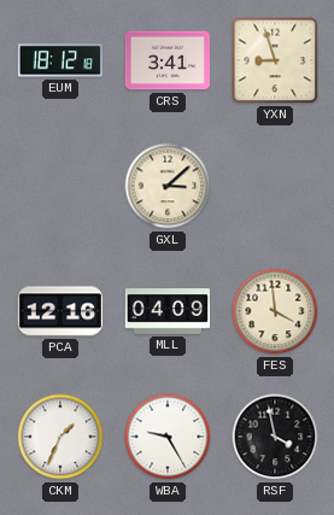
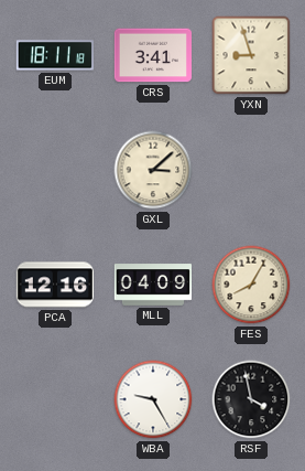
EUM: 18:12 -> 18:11 (55, 55)
FES: 3:59 -> 8:05 (251, 285)
CKM: 1:34 -> none (60, 437)
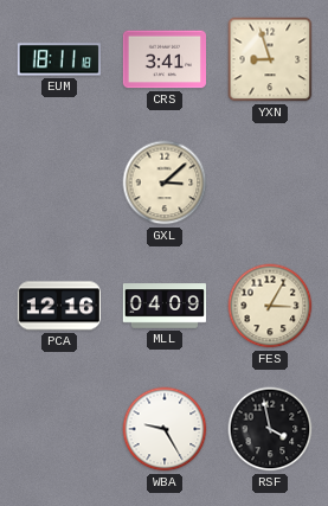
FES: 8:05 -> 3:05 (270, 306)
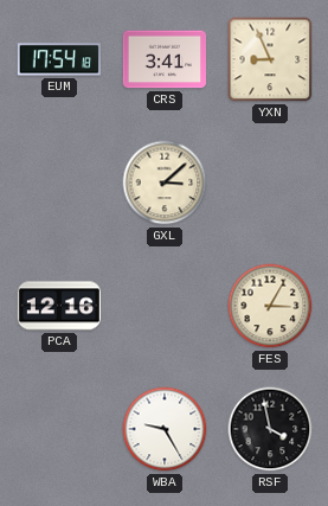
EUM: 18:11 -> 17:54 (59, 59)
YXN: 8:57 -> 8:56 (270, 59)
MLL: 04:09 -> none (163, 306)
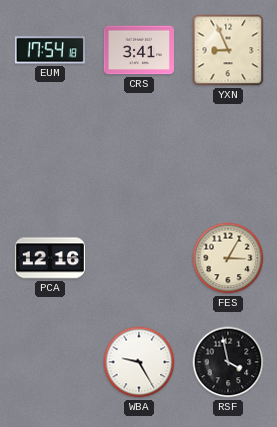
GXL: 3:08 -> none (165, 182)
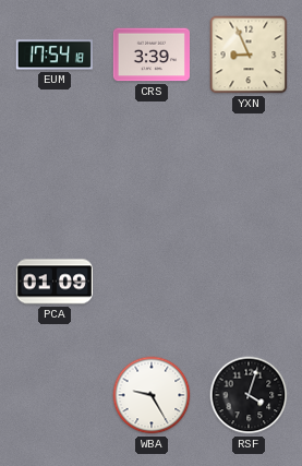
CRS: 3:41 -> 3:39 (150, 55)
PCA: 12:16 -> 01:09 (53, 282)
FES: 3:05 -> none (228, 258)
RSF: 3:58 -> 4:03 (249, 395)
